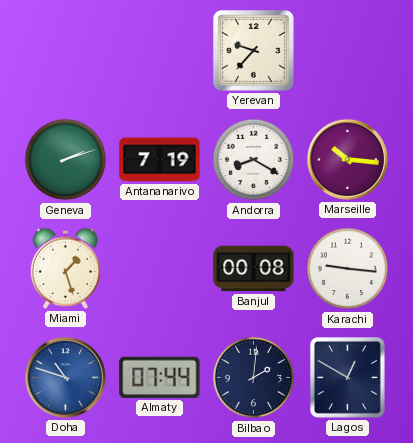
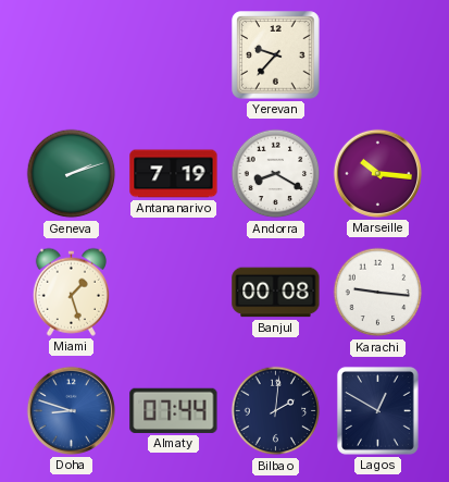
Doha: 10:48 -> 8:48 (71, 410)
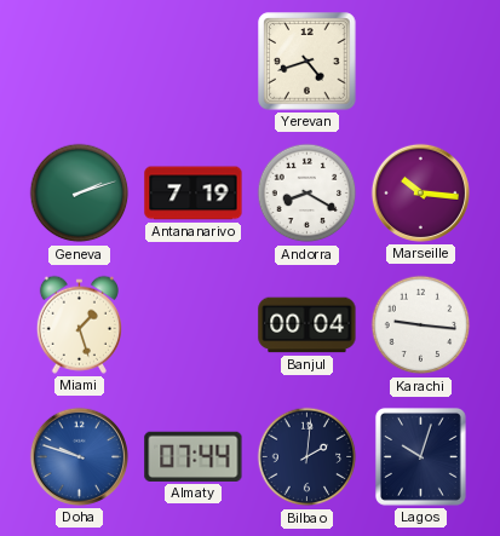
Yerevan: 9:37 -> 4:42 (308, 62)
Banjul: 00:08 -> 00:04 (308, 325)
Doha: 8:48 -> 9:48 (79, 456)
Lagos: 12:50 -> 10:03 (420, 456)
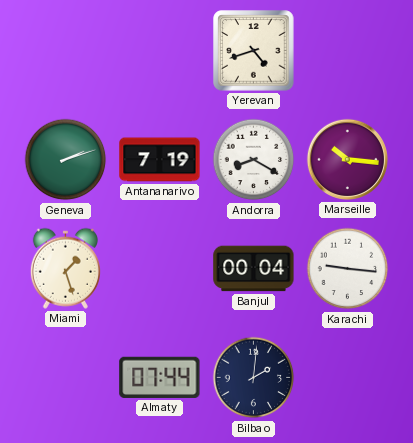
Doha: 9:48 -> none (79, 456)
Lagos: 10:03 -> none (420, 456)
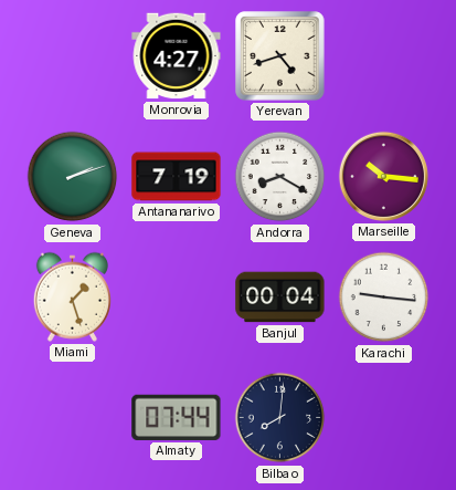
Monrovia: none -> 4:27 (177, 56)
Bilbao: 2:01 -> 8:01 (280, 418)
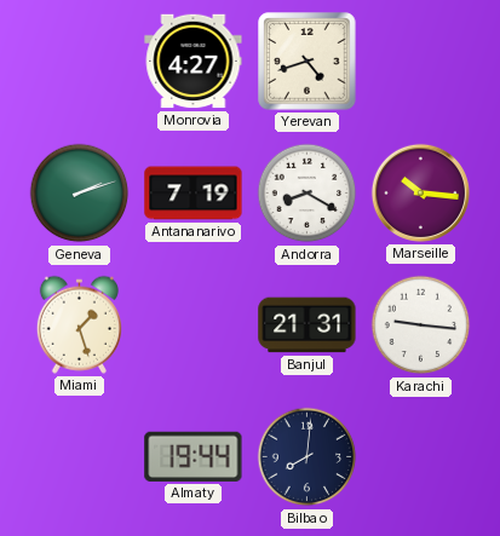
Banjul: 00:04 -> 21:31 (308, 325)
Almaty: 07:44 -> 19:44 (194, 456)
